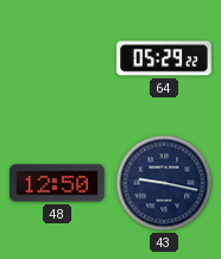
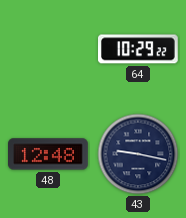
64: 05:29 -> 10:29 (139, 49)
48: 12:50 -> 12:48 (49, 154)
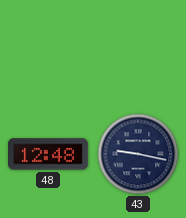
64: 10:29 -> none (139, 49)
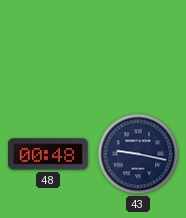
48: 12:48 -> 00:48 (49, 154)
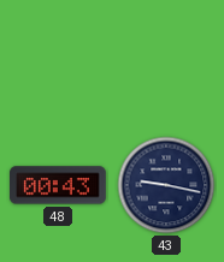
48: 00:48 -> 00:43 (59, 185)
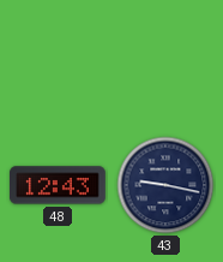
48: 00:43 -> 12:43 (59, 185)
